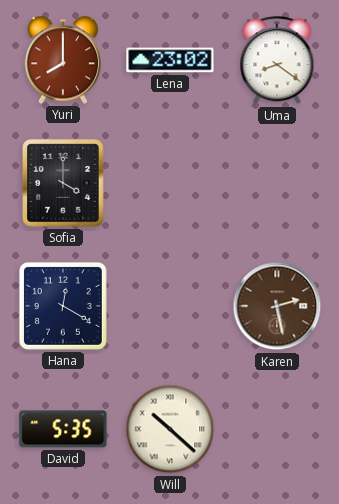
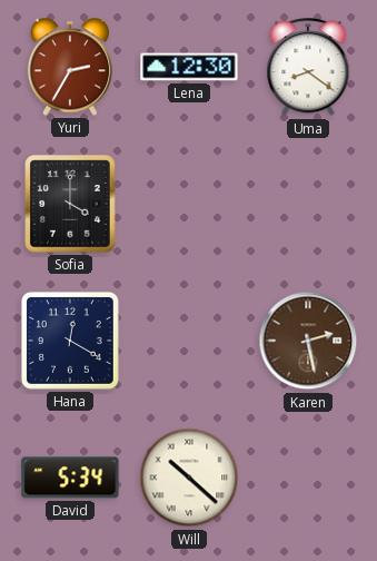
Yuri: 8:00 -> 2:35 (69, 67)
Lena: 23:02 -> 12:30 (189, 67)
David: 5:35 -> 5:34 (70, 478)
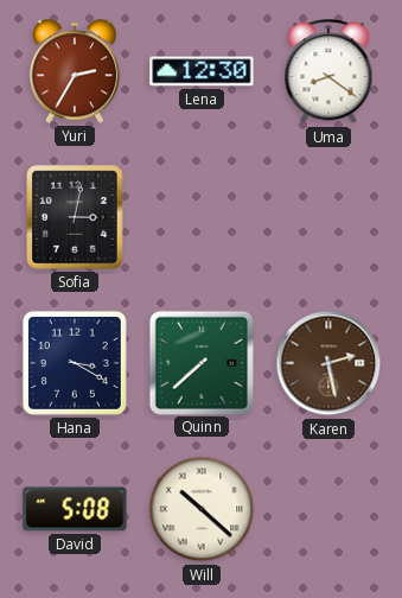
Sofia: 4:00 -> 3:02 (75, 217)
Hana: 12:20 -> 3:20 (75, 363)
Quinn: none -> 7:38 (200, 362)
David: 5:34 -> 5:08 (75, 509)
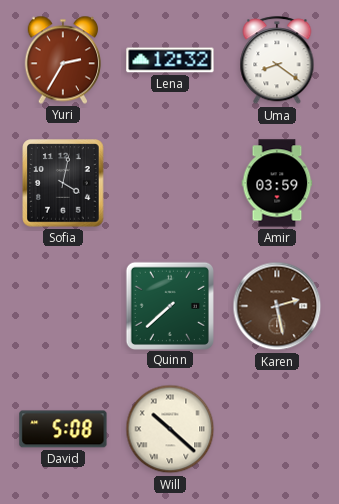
Lena: 12:30 -> 12:32 (170, 60)
Sofia: 3:02 -> 4:02 (63, 183)
Amir: none -> 03:59 (277, 183)
Hana: 3:20 -> none (75, 363)
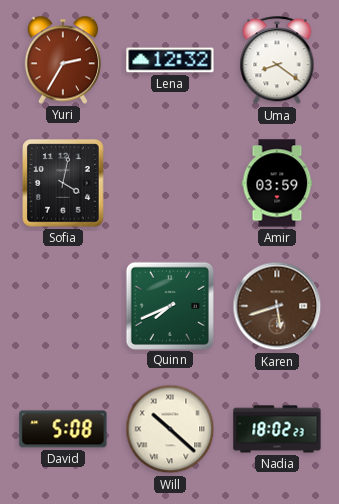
Quinn: 7:38 -> 7:41 (169, 305)
Karen: 2:28 -> 5:42 (277, 306)
Nadia: none -> 18:02 (277, 429)
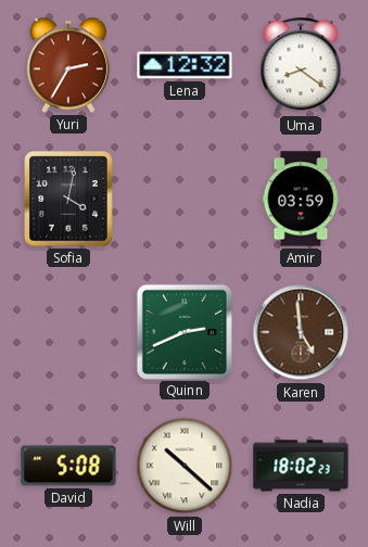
Quinn: 7:41 -> 2:41 (183, 331)
Karen: 5:42 -> 4:59 (301, 332)
